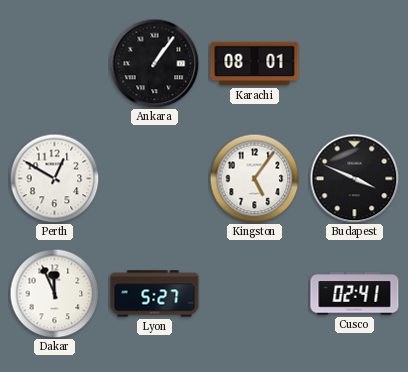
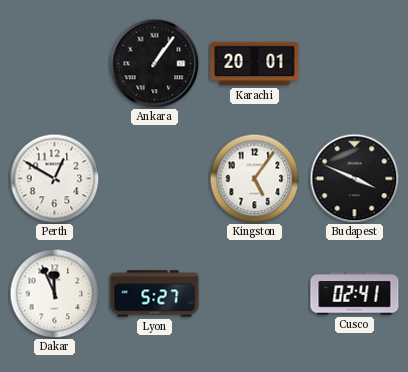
Karachi: 08:01 -> 20:01 (255, 64)
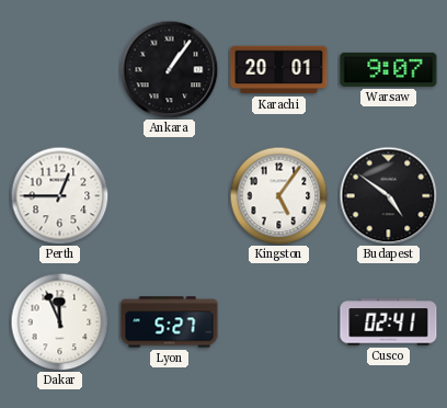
Warsaw: none -> 9:07 (389, 69)
Perth: 12:50 -> 12:45 (59, 195)
Budapest: 3:49 -> 4:51 (388, 195)
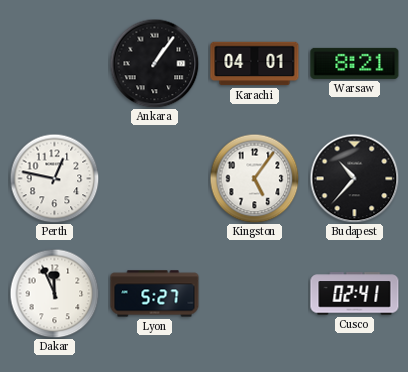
Karachi: 20:01 -> 04:01 (255, 64)
Warsaw: 9:07 -> 8:21 (355, 63)
Perth: 12:45 -> 12:47 (54, 178)
Budapest: 4:51 -> 10:37 (354, 178)
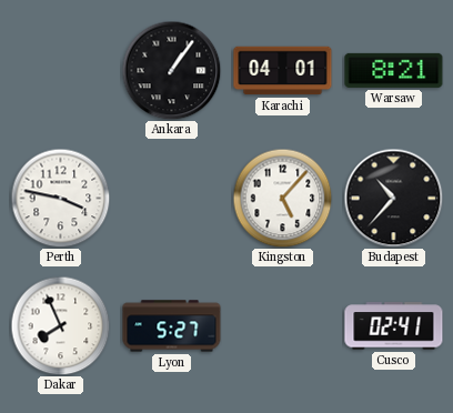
Perth: 12:47 -> 3:47 (60, 198)
Kingston: 5:06 -> 5:07 (282, 198)
Dakar: 11:56 -> 7:56 (60, 325)
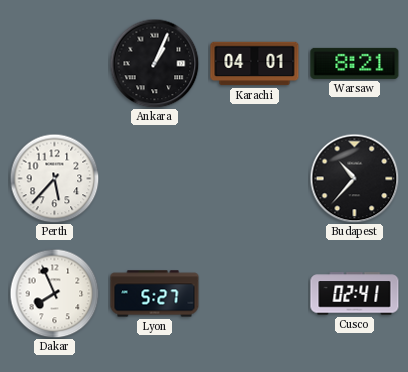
Ankara: 1:06 -> 1:04 (154, 63)
Perth: 3:47 -> 5:37 (54, 178)
Kingston: 5:07 -> none (282, 198)
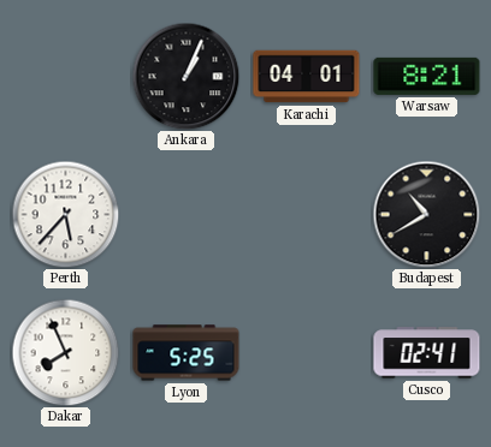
Budapest: 10:37 -> 10:40 (426, 214)
Lyon: 5:27 -> 5:25 (187, 353)
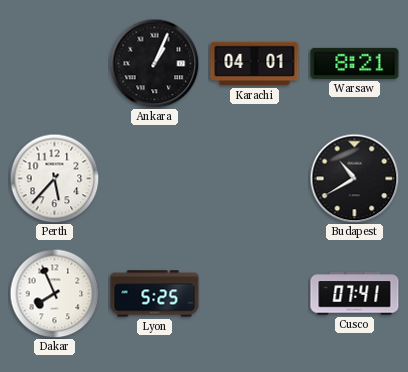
Cusco: 02:41 -> 07:41 (355, 294)
